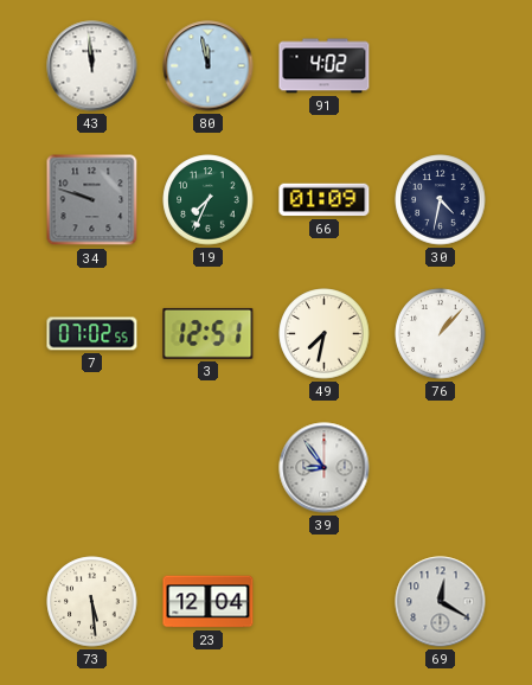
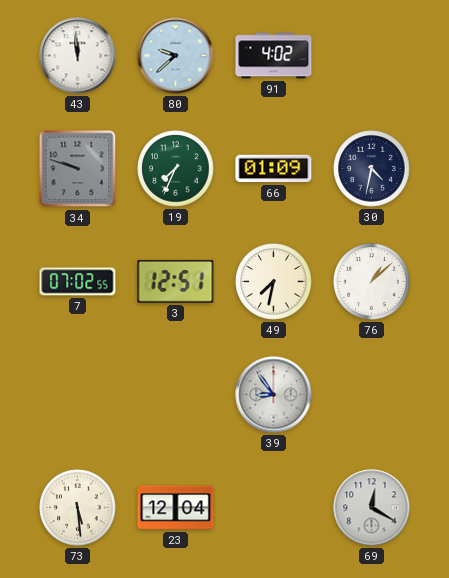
80: 11:58 -> 9:38 (176, 56)
76: 1:07 -> 1:08 (372, 282)
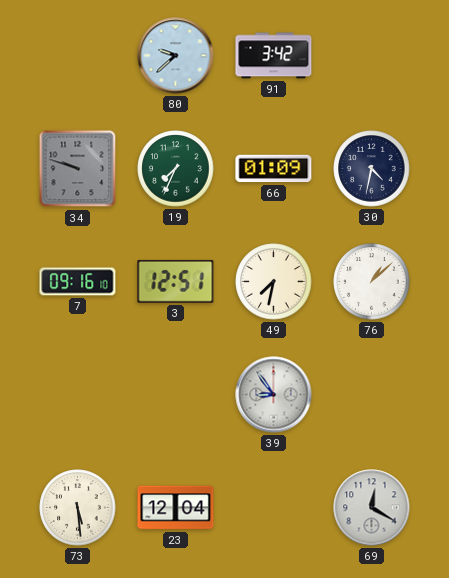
43: 11:59 -> none (78, 56)
91: 4:02 -> 3:42 (274, 56)
7: 07:02 -> 09:16 (78, 282)
